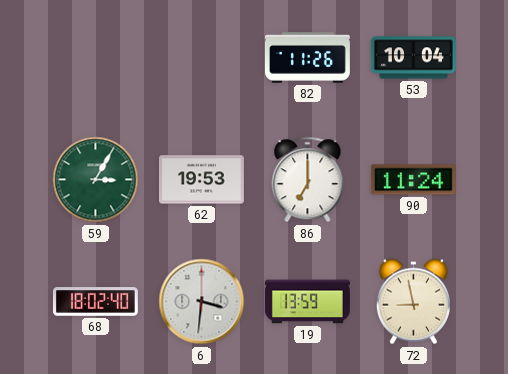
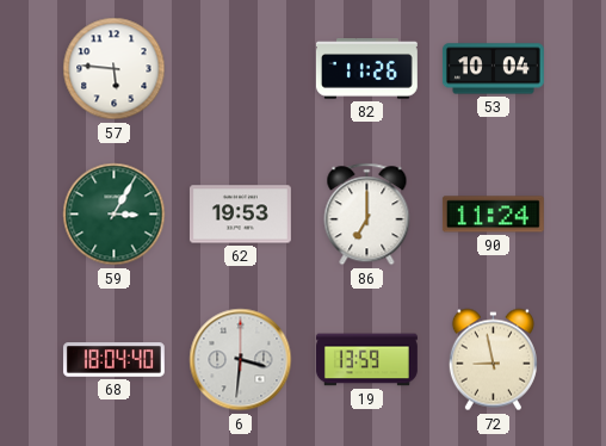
57: none -> 5:46 (115, 69)
68: 18:02 -> 18:04 (113, 360)
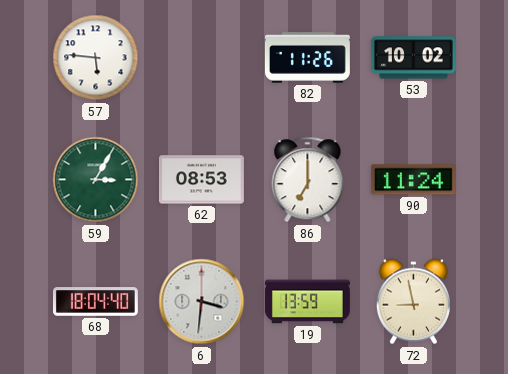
53: 10:04 -> 10:02 (413, 58)
62: 19:53 -> 08:53 (201, 180)
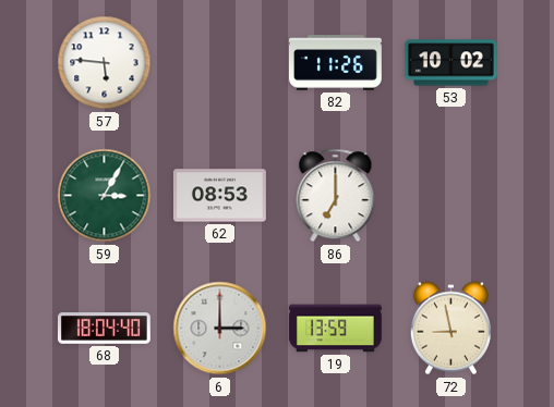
90: 11:24 -> none (413, 180)
6: 3:31 -> 3:00 (220, 329)
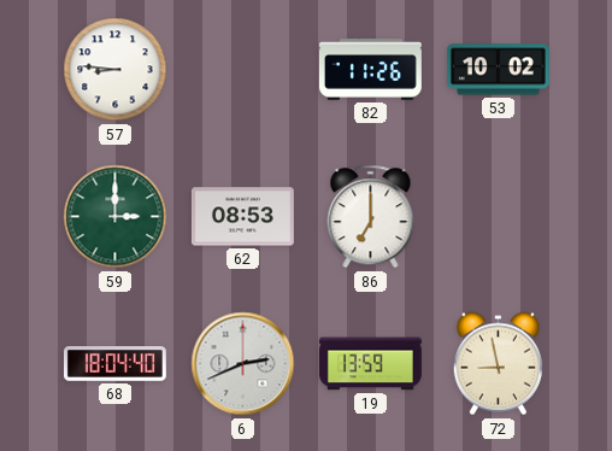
57: 5:46 -> 8:46 (116, 70)
59: 3:05 -> 3:00 (116, 217)
6: 3:00 -> 2:41 (243, 364)
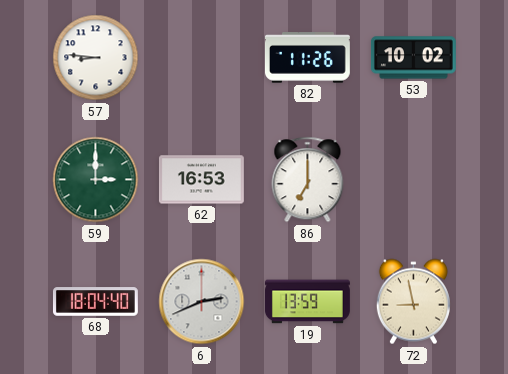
62: 08:53 -> 16:53 (201, 180)
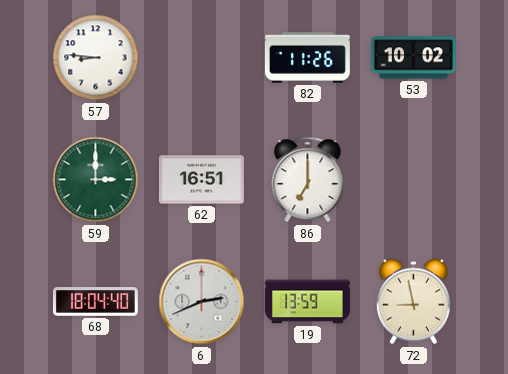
62: 16:53 -> 16:51 (201, 180)
